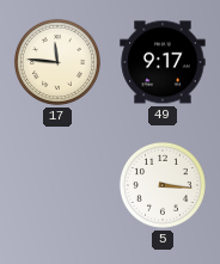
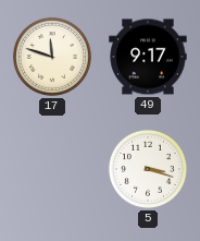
17: 11:46 -> 11:48 (52, 57)
5: 3:16 -> 3:18 (148, 169)
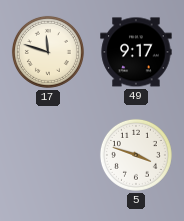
5: 3:18 -> 3:48 (136, 155)
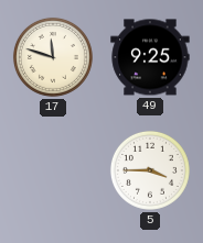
49: 9:17 -> 9:25 (150, 57)
5: 3:48 -> 3:45 (150, 170)
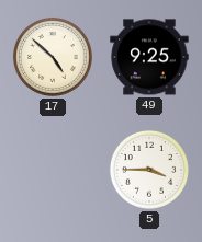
17: 11:48 -> 4:52 (53, 57)
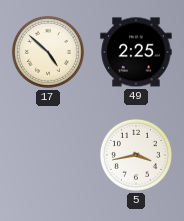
49: 9:25 -> 2:25 (136, 52)
5: 3:45 -> 3:43 (136, 155)
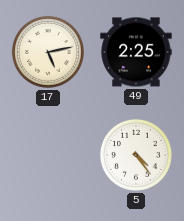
17: 4:52 -> 5:13 (48, 52)
5: 3:43 -> 4:24 (136, 155)
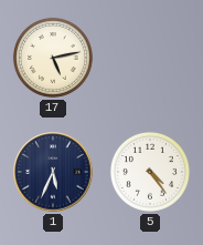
49: 2:25 -> none (136, 52)
1: none -> 5:34 (53, 172)
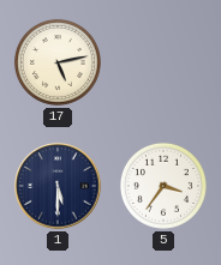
1: 5:34 -> 5:30 (58, 186)
5: 4:24 -> 3:36 (163, 186)
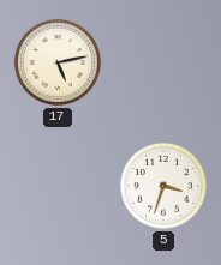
1: 5:30 -> none (58, 186)
5: 3:36 -> 3:33 (163, 186)
